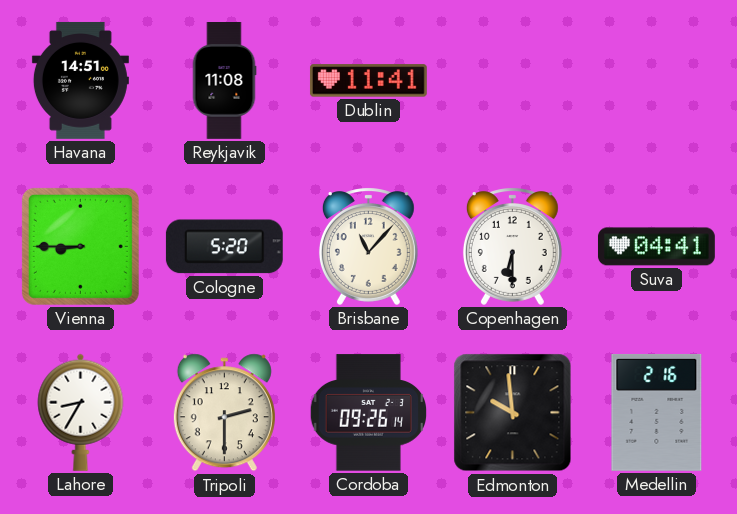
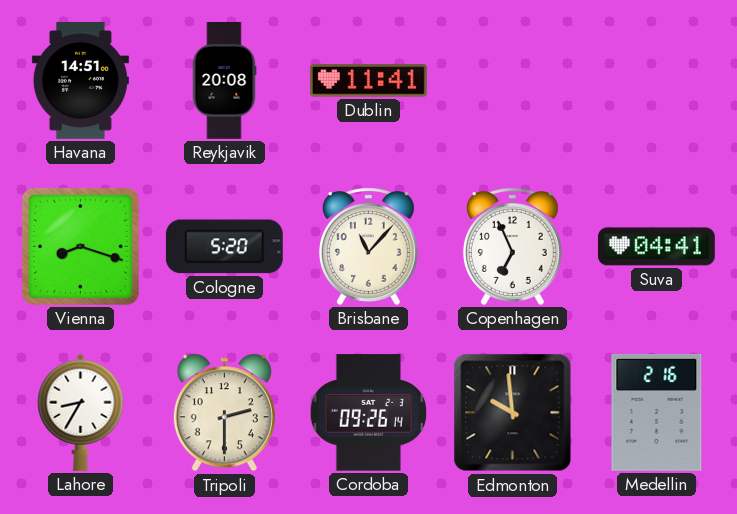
Reykjavik: 11:08 -> 20:08 (224, 81)
Vienna: 8:45 -> 8:18 (80, 246)
Copenhagen: 6:30 -> 6:56 (512, 246)
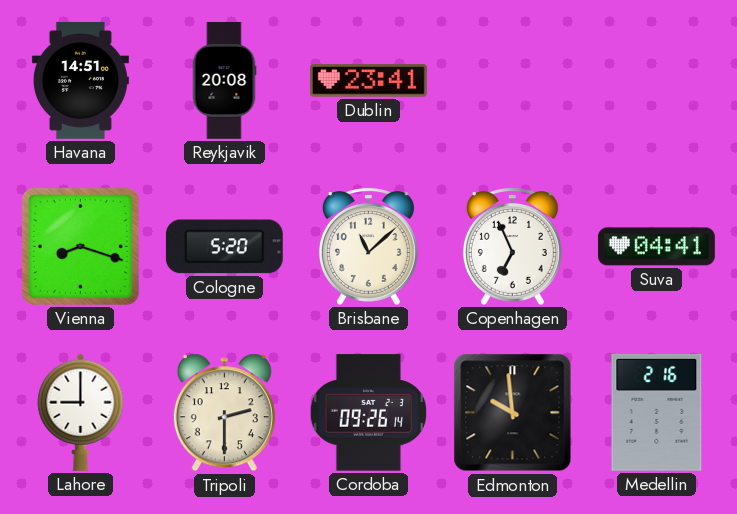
Dublin: 11:41 -> 23:41 (368, 81)
Brisbane: 11:07 -> 11:08 (368, 246)
Lahore: 8:35 -> 9:00 (81, 412)
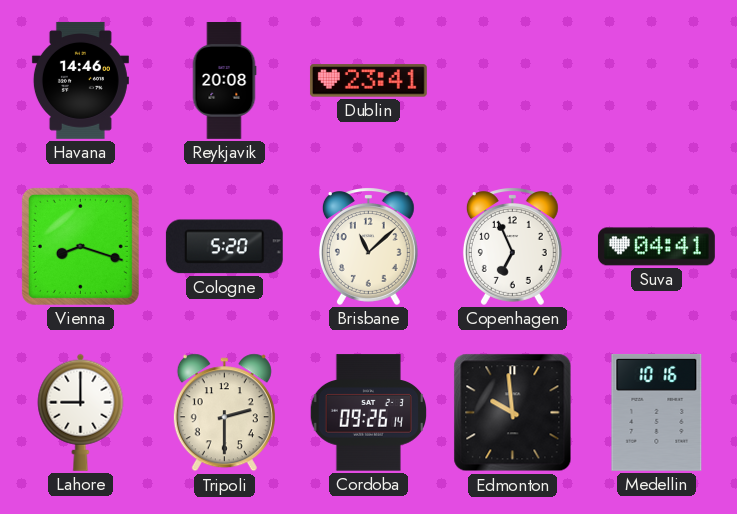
Havana: 14:51 -> 14:46 (80, 80)
Medellin: 2:16 -> 10:16 (657, 412)
